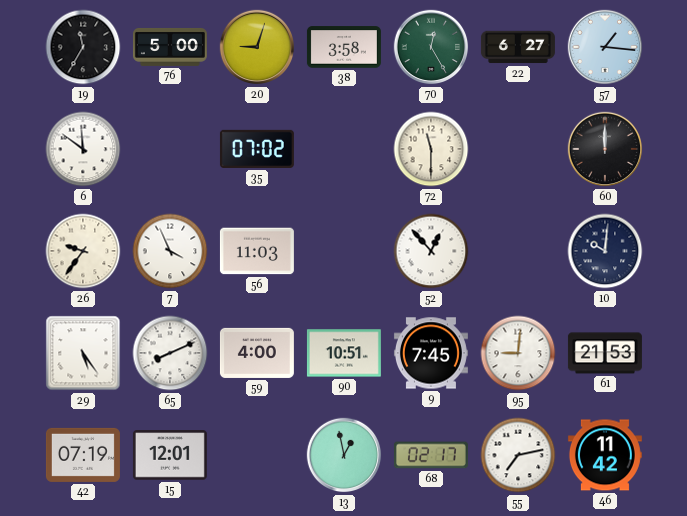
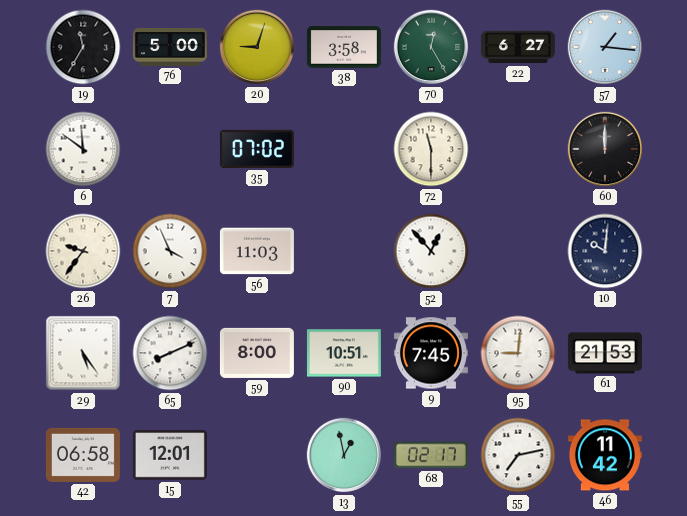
59: 4:00 -> 8:00 (257, 353)
42: 07:19 -> 06:58 (83, 455)
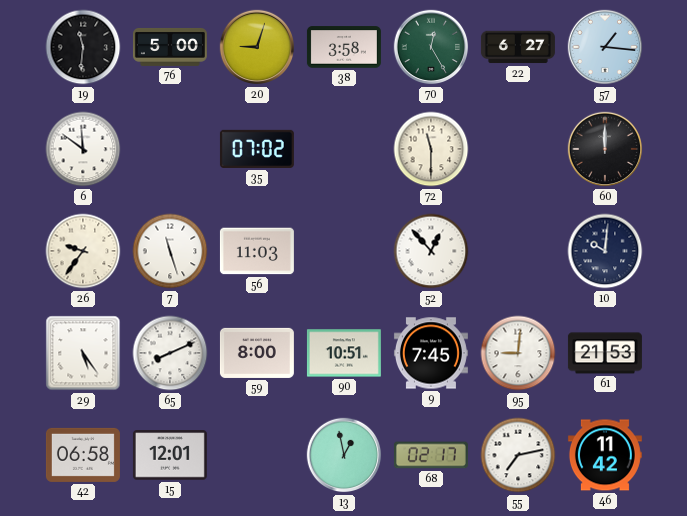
19: 11:35 -> 11:31 (83, 47)
7: 3:56 -> 11:27 (170, 251)
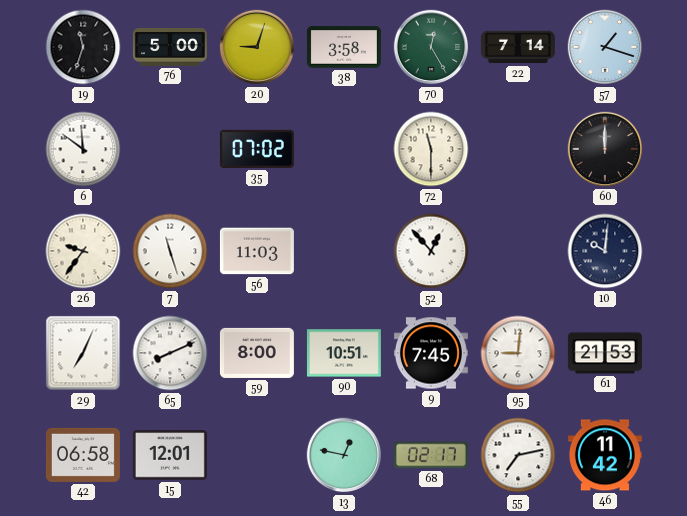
19: 11:31 -> 11:33 (83, 47)
22: 6:27 -> 7:14 (518, 47)
57: 1:16 -> 1:18 (605, 47)
29: 5:24 -> 7:04 (83, 353)
13: 12:58 -> 12:47 (344, 455)
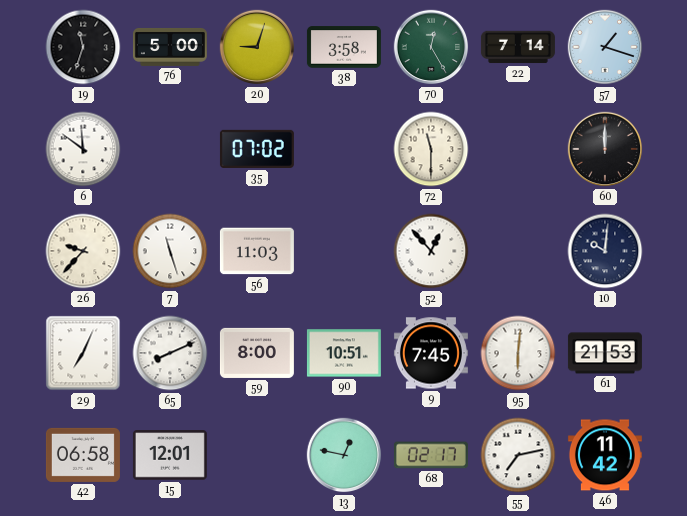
26: 9:36 -> 9:37 (83, 251)
95: 9:01 -> 6:01 (518, 353)
